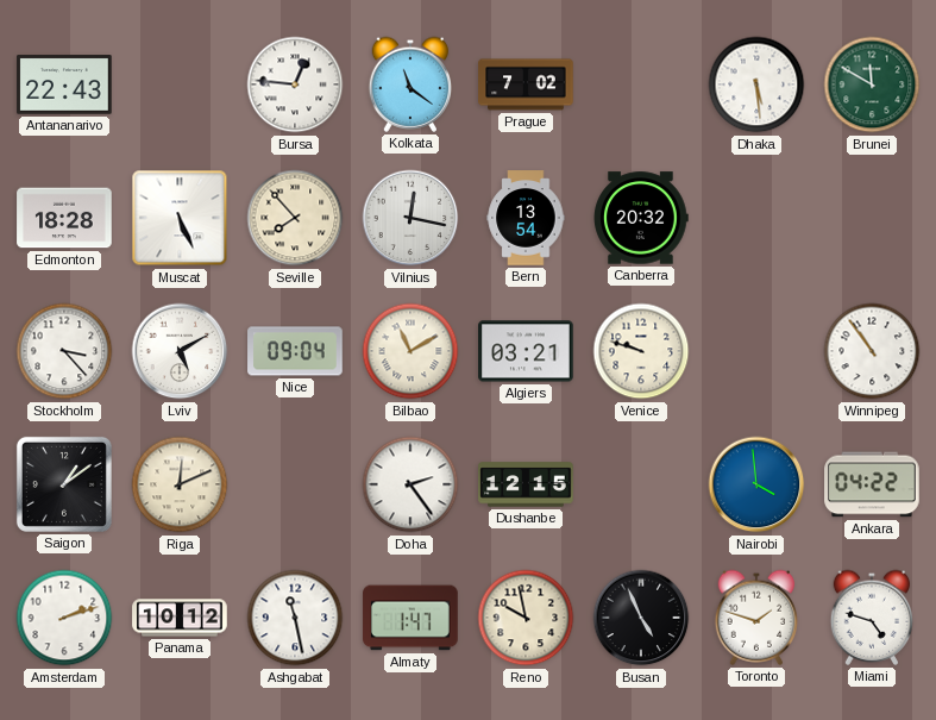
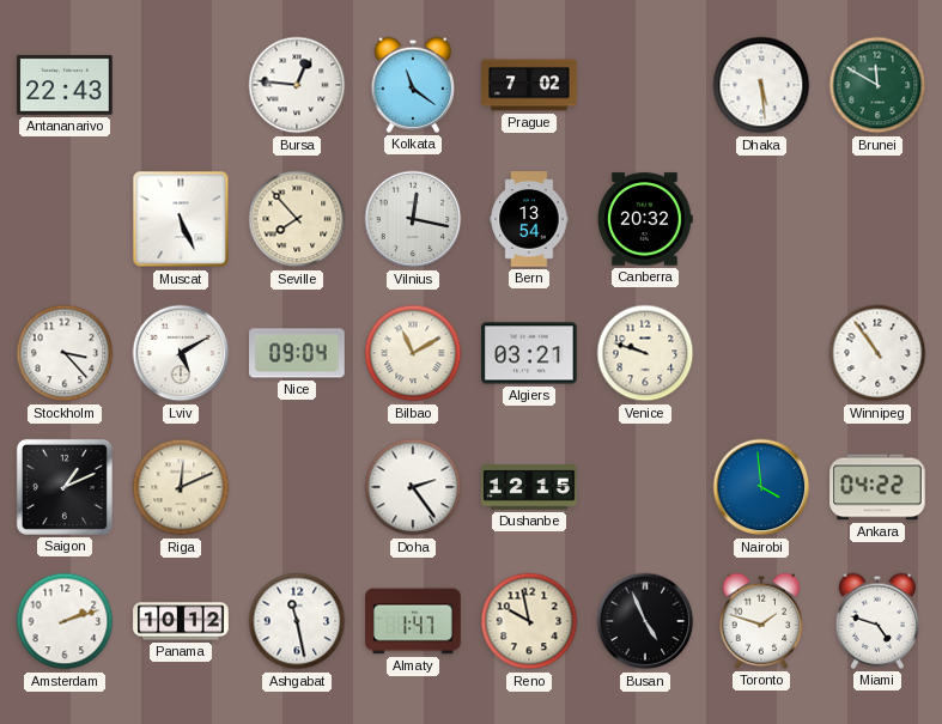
Edmonton: 18:28 -> none (64, 218)
Saigon: 1:09 -> 1:11 (65, 487)
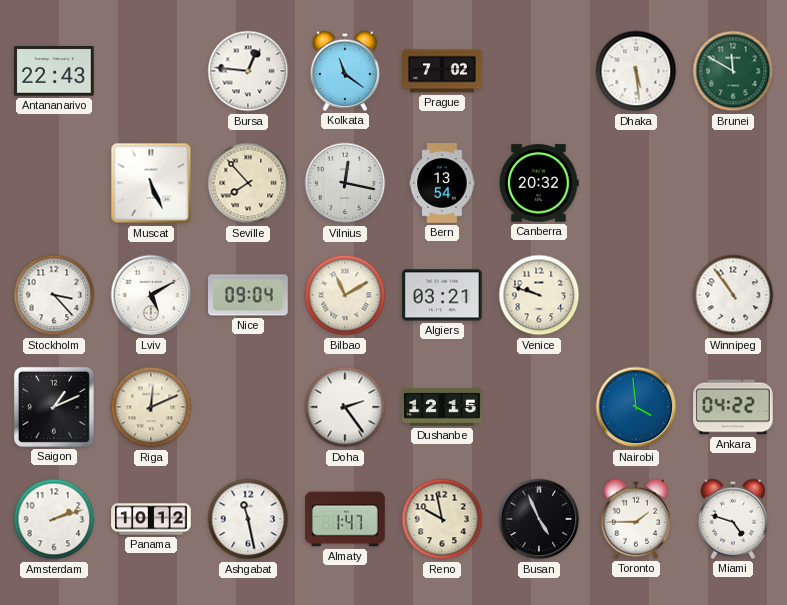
Toronto: 1:48 -> 1:45 (636, 519)
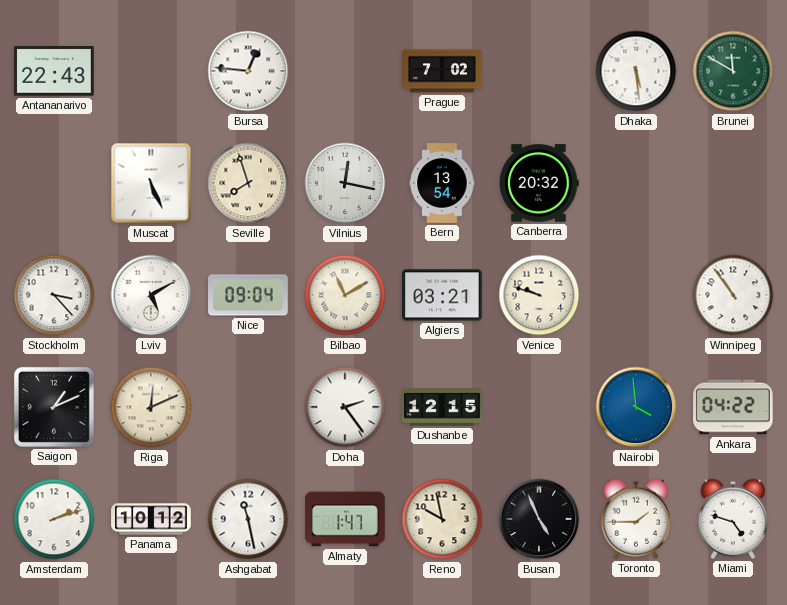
Kolkata: 11:21 -> none (345, 71)
Seville: 7:53 -> 7:57 (248, 183)
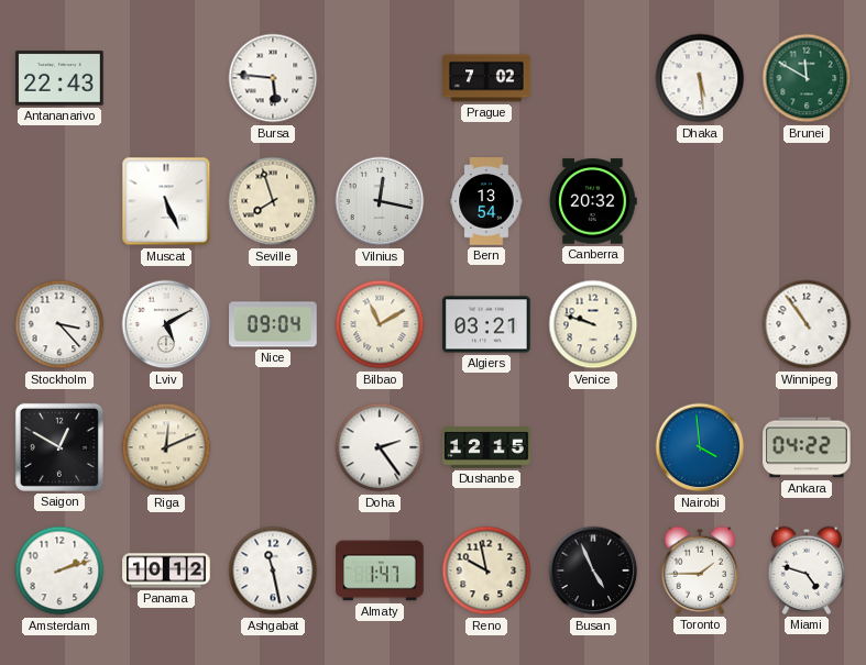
Bursa: 12:46 -> 5:46 (273, 78)
Saigon: 1:11 -> 12:50 (59, 447)
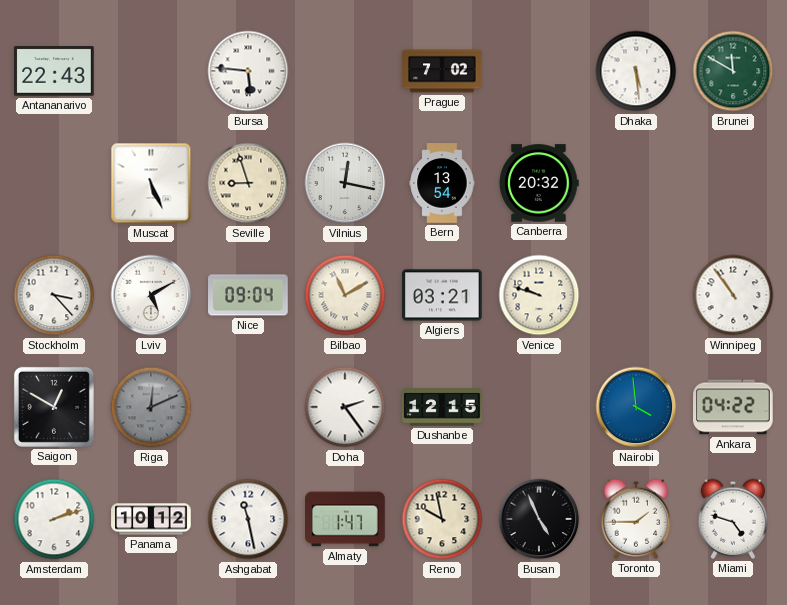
Seville: 7:57 -> 8:57 (248, 183)
Riga dial: cream -> grey (151, 407)
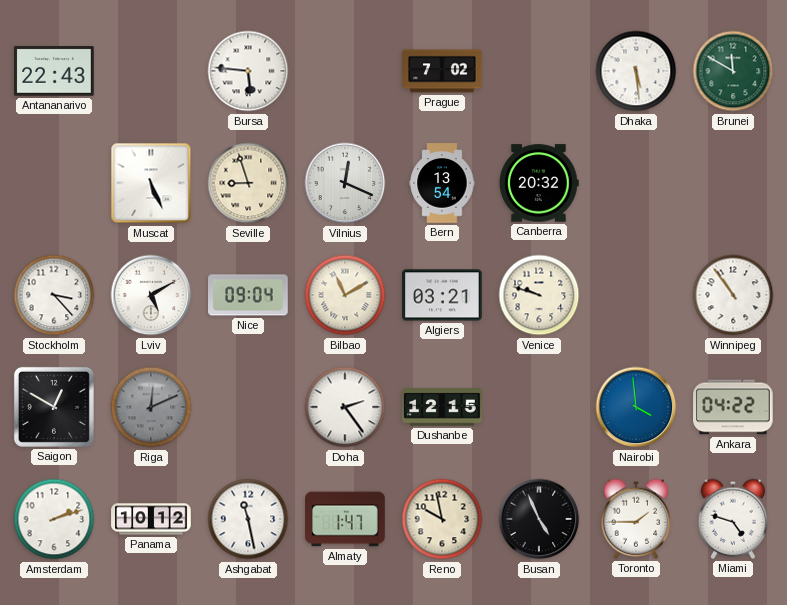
Vilnius: 12:17 -> 12:19 (345, 183)
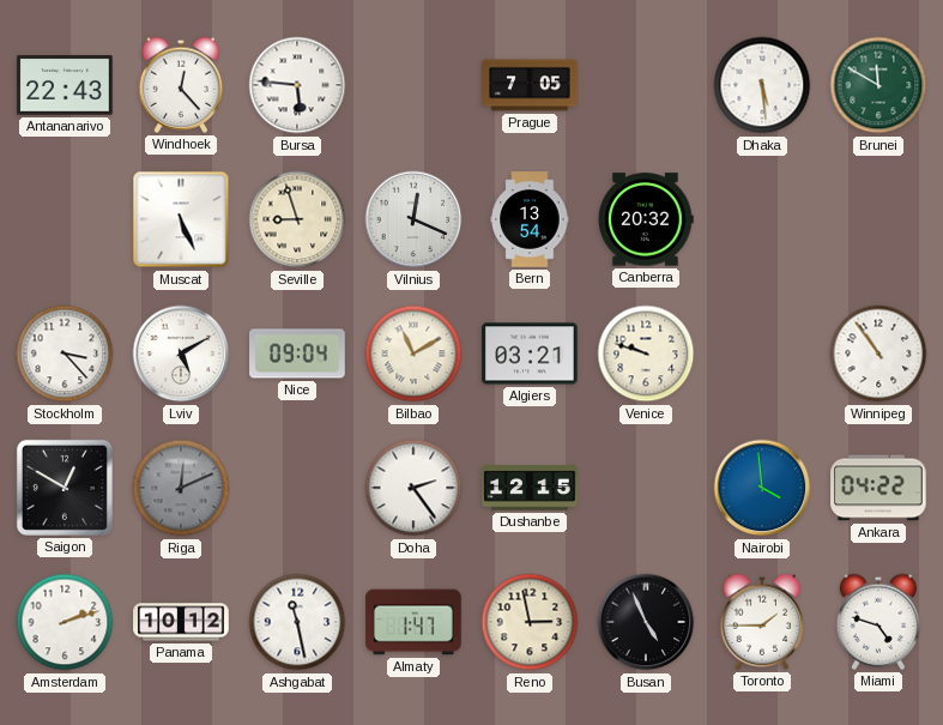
Windhoek: none -> 12:23 (181, 85)
Prague: 7:02 -> 7:05 (530, 85)
Reno: 9:58 -> 2:58 (530, 622)
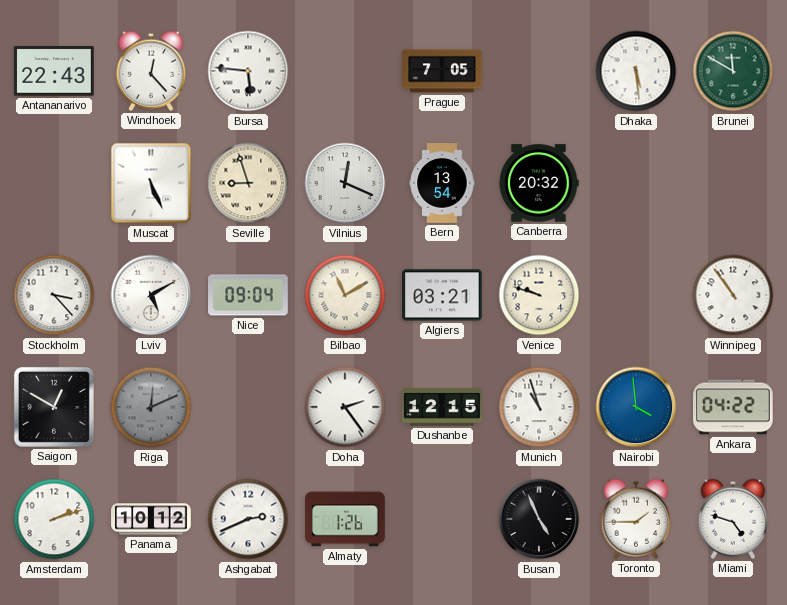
Munich: none -> 10:57 (539, 407)
Ashgabat: 11:28 -> 2:41 (248, 519)
Almaty: 1:47 -> 1:26 (345, 519)
Reno: 2:58 -> none (530, 622)
